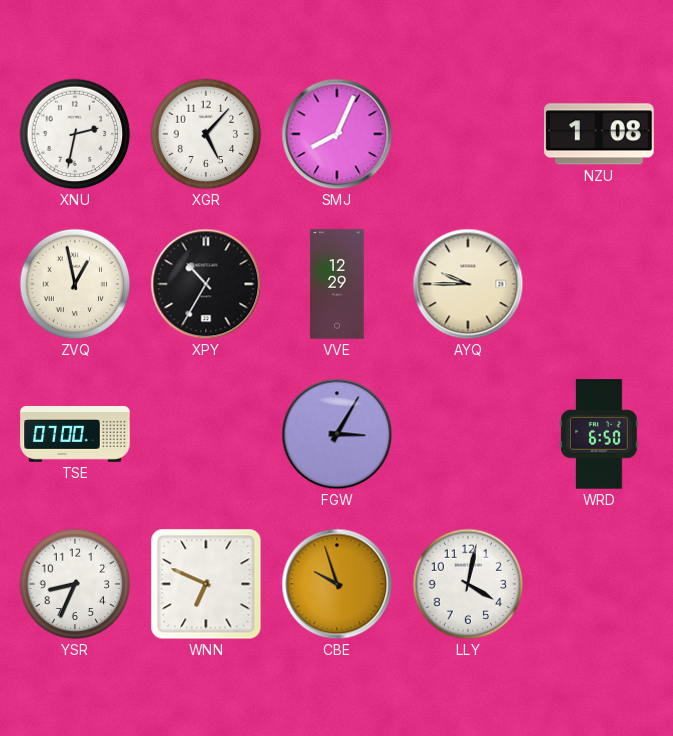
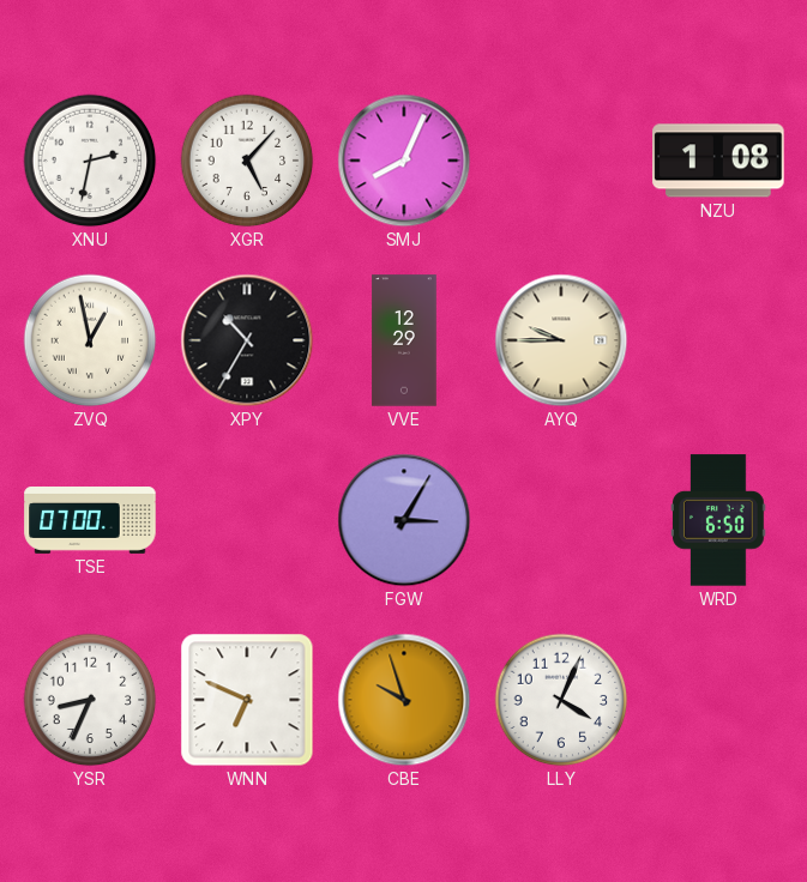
LLY: 4:02 -> 4:04 (561, 700)
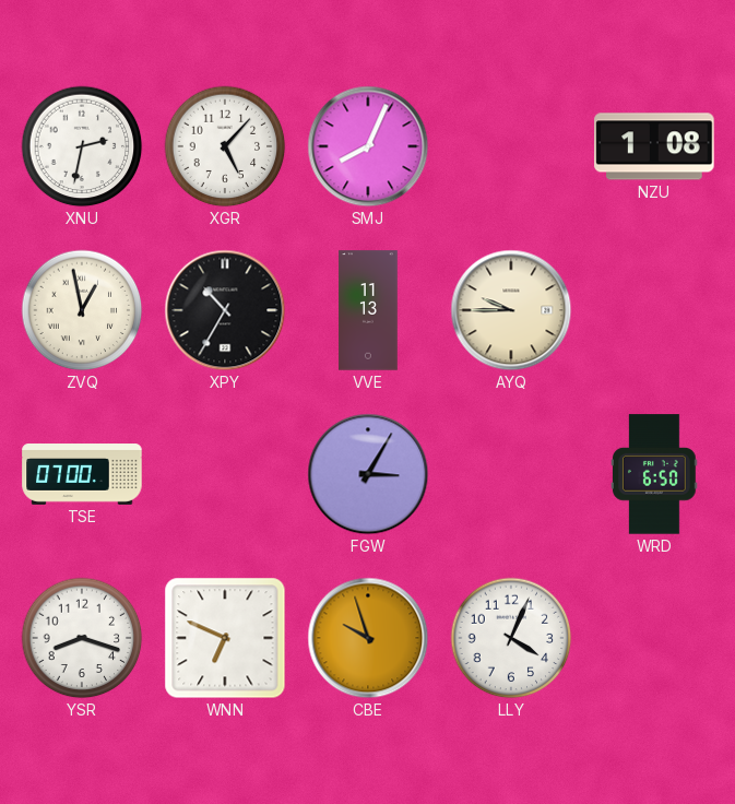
VVE: 12:29 -> 11:13 (368, 310)
YSR: 8:34 -> 8:18 (82, 638)
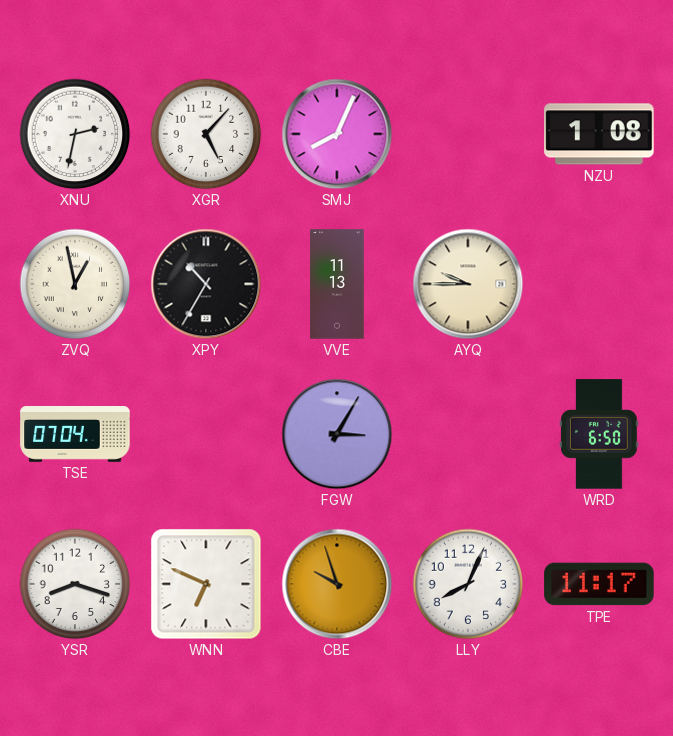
TSE: 07:00 -> 07:04 (75, 435)
LLY: 4:04 -> 8:04 (468, 584)
TPE: none -> 11:17 (599, 584)
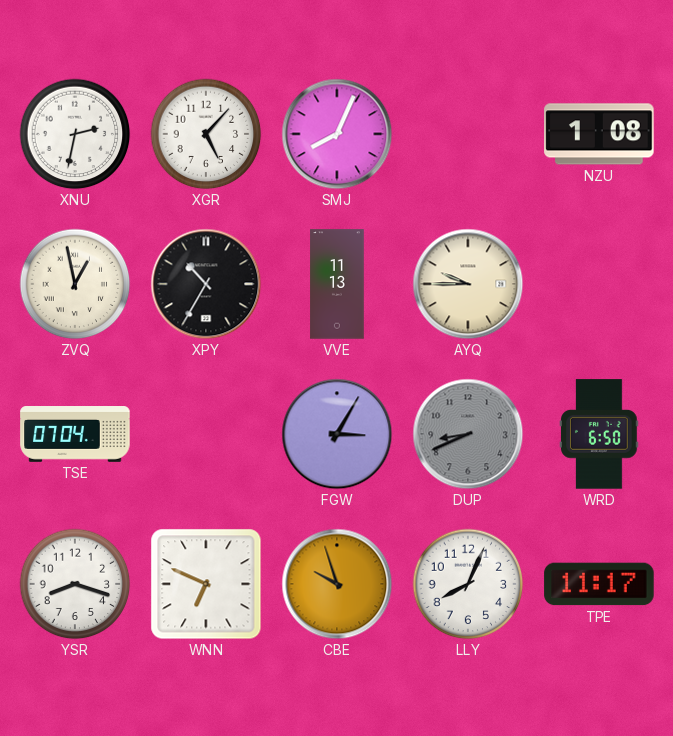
DUP: none -> 8:41 (468, 434)
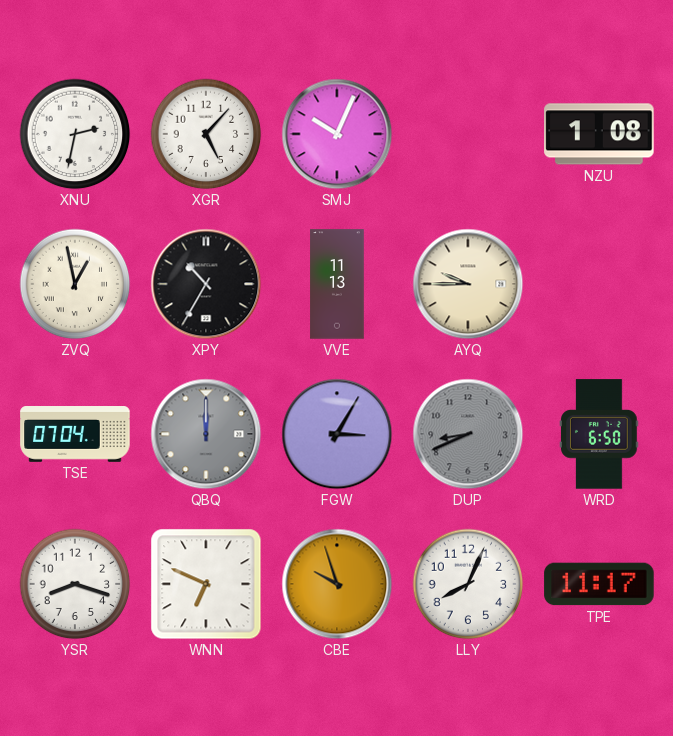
SMJ: 8:04 -> 10:04 (337, 134)
QBQ: none -> 12:00 (206, 434)
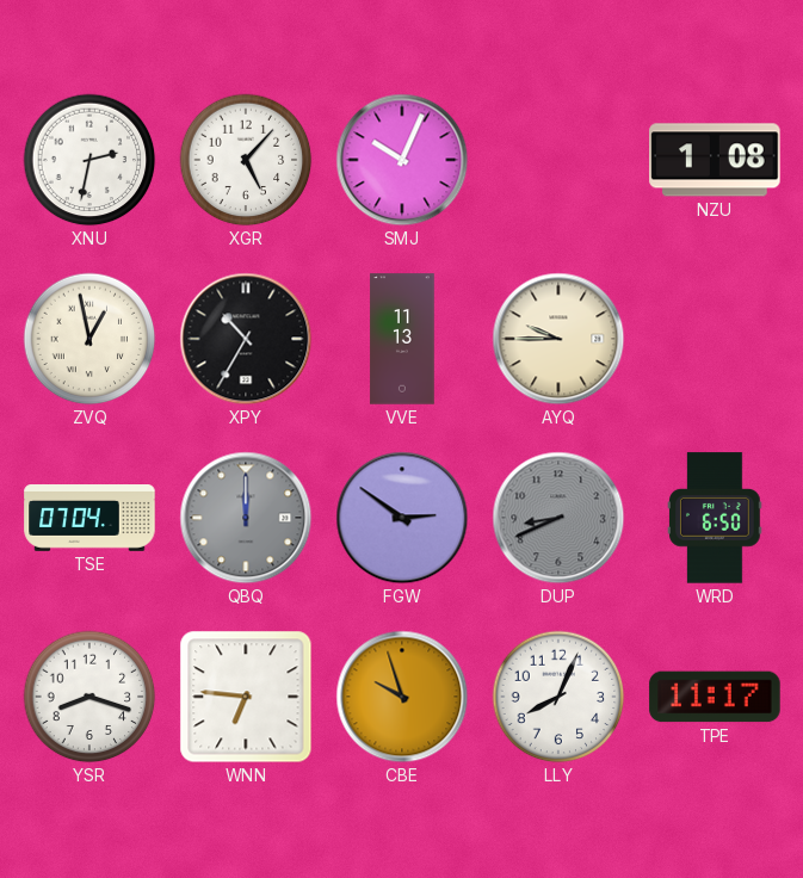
FGW: 3:05 -> 2:51 (402, 518)
WNN: 6:49 -> 6:46 (246, 697)
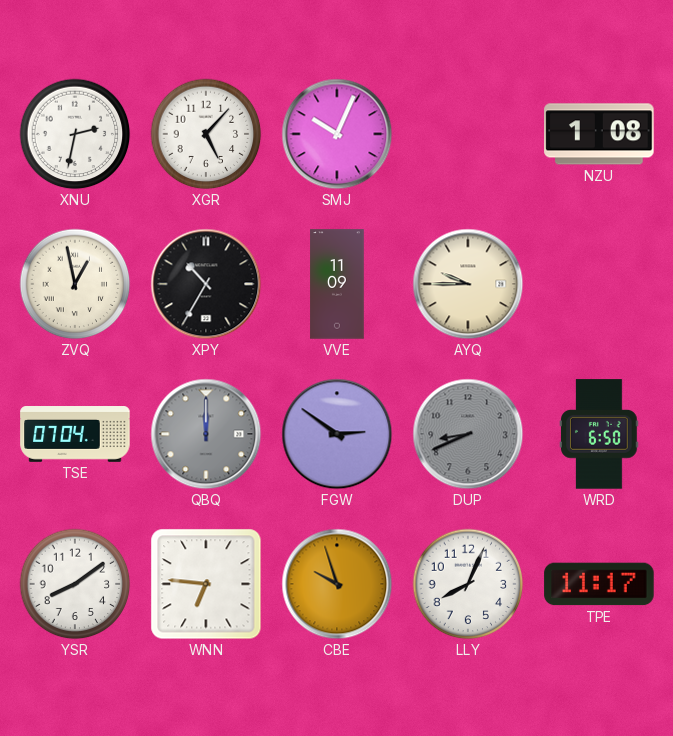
VVE: 11:13 -> 11:09 (337, 284)
YSR: 8:18 -> 8:09 (75, 584)
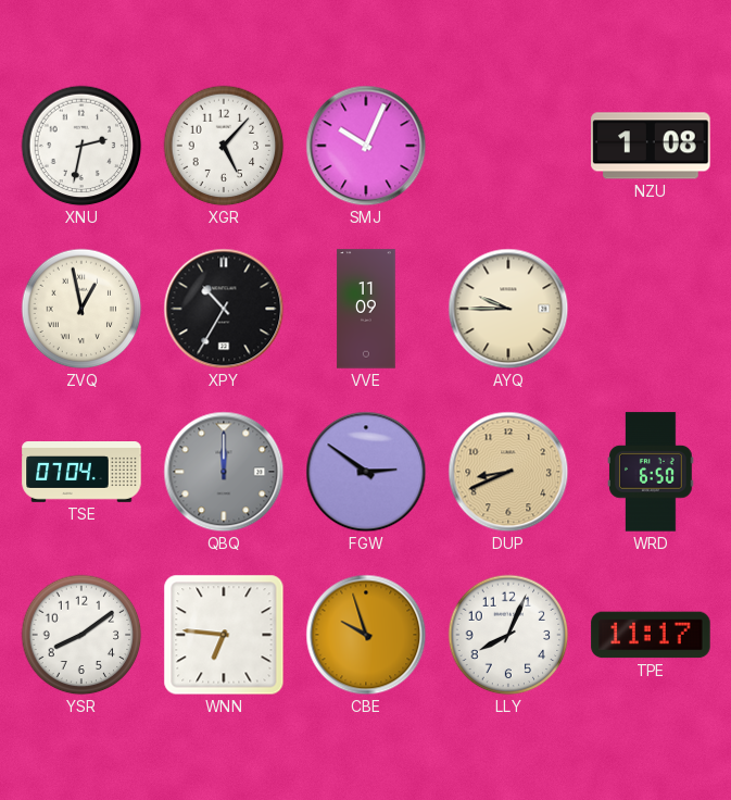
DUP dial: grey -> champagne (508, 472)
